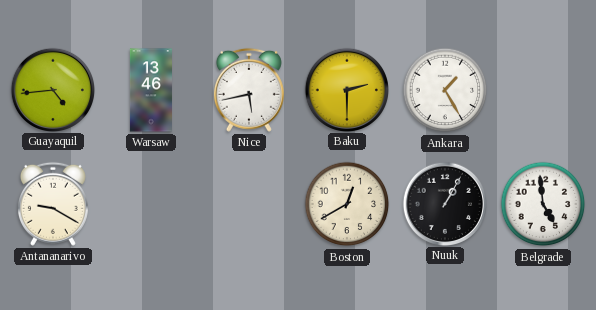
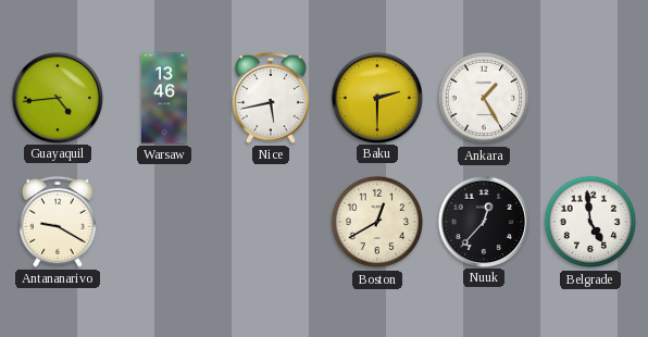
Nuuk: 1:05 -> 12:37 (483, 221)
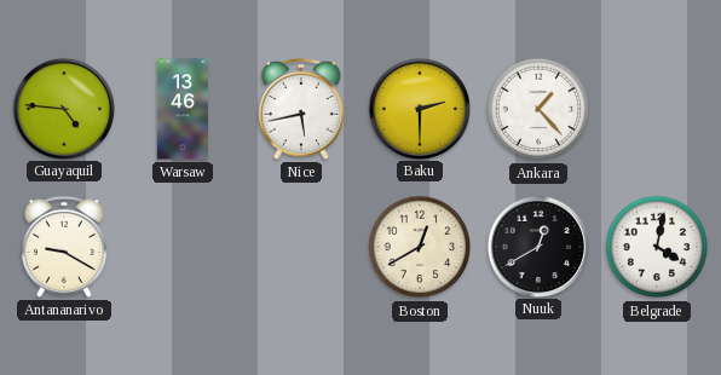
Guayaquil: 4:44 -> 4:46 (63, 108)
Ankara: 1:25 -> 1:23 (538, 109)
Nuuk: 12:37 -> 12:40 (537, 246)
Belgrade: 4:59 -> 4:02 (657, 247)
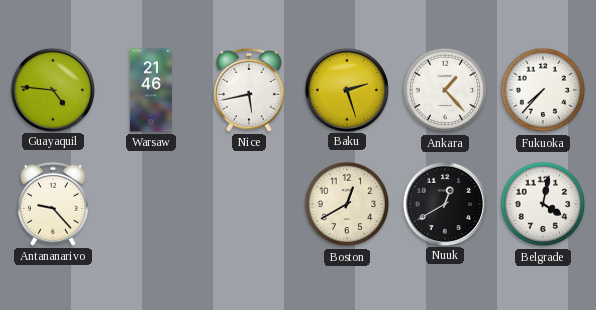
Warsaw: 13:46 -> 21:46 (151, 90)
Baku: 2:30 -> 2:27 (346, 89)
Fukuoka: none -> 7:37 (543, 90)
Antananarivo: 9:20 -> 9:23 (53, 204)
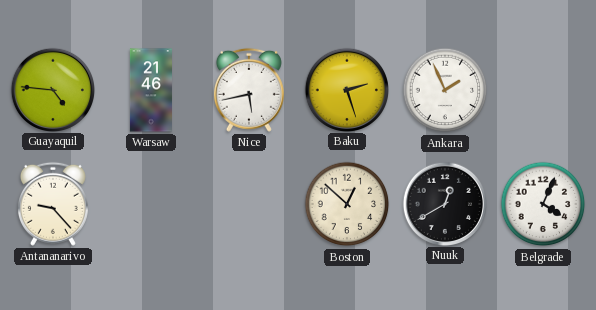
Ankara: 1:23 -> 1:56 (445, 90)
Fukuoka: 7:37 -> none (543, 90)
Boston: 12:40 -> 12:52 (347, 204)
Belgrade: 4:02 -> 4:04 (543, 204)
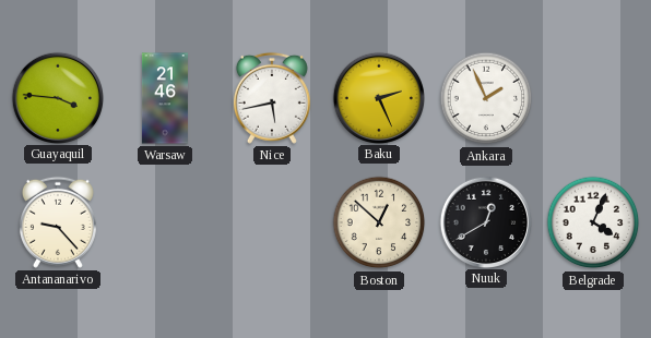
Guayaquil: 4:46 -> 3:46 (57, 97)
Baku: 2:27 -> 2:26 (378, 97)
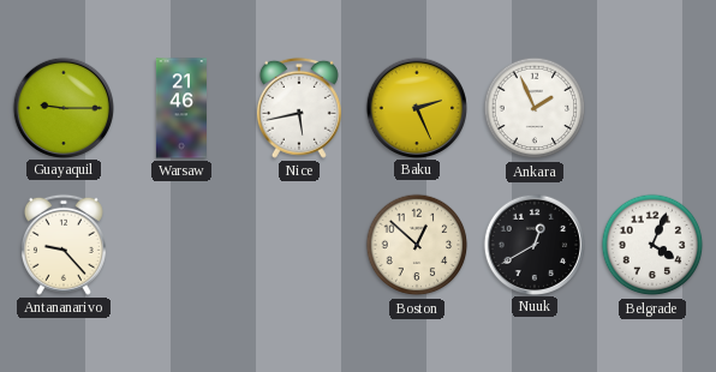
Guayaquil: 3:46 -> 9:15 (62, 107)
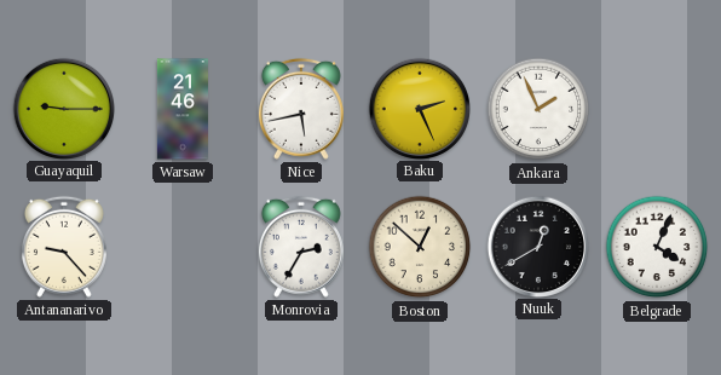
Monrovia: none -> 2:35 (301, 247)
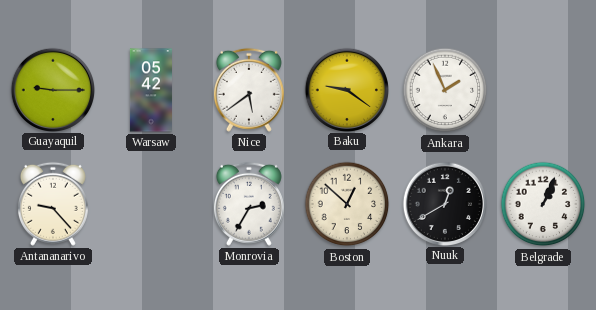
Warsaw: 21:46 -> 05:42 (151, 90)
Nice: 5:43 -> 5:39 (249, 90)
Baku: 2:26 -> 9:21 (346, 89)
Belgrade: 4:04 -> 1:04 (543, 204)
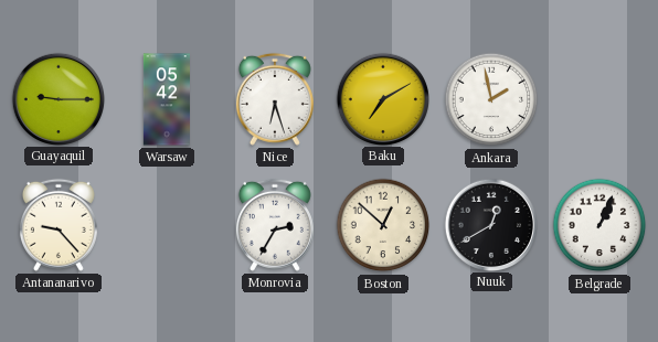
Nice: 5:39 -> 6:27 (275, 99)
Baku: 9:21 -> 7:10 (382, 98)
Ankara: 1:56 -> 1:58 (491, 99)
